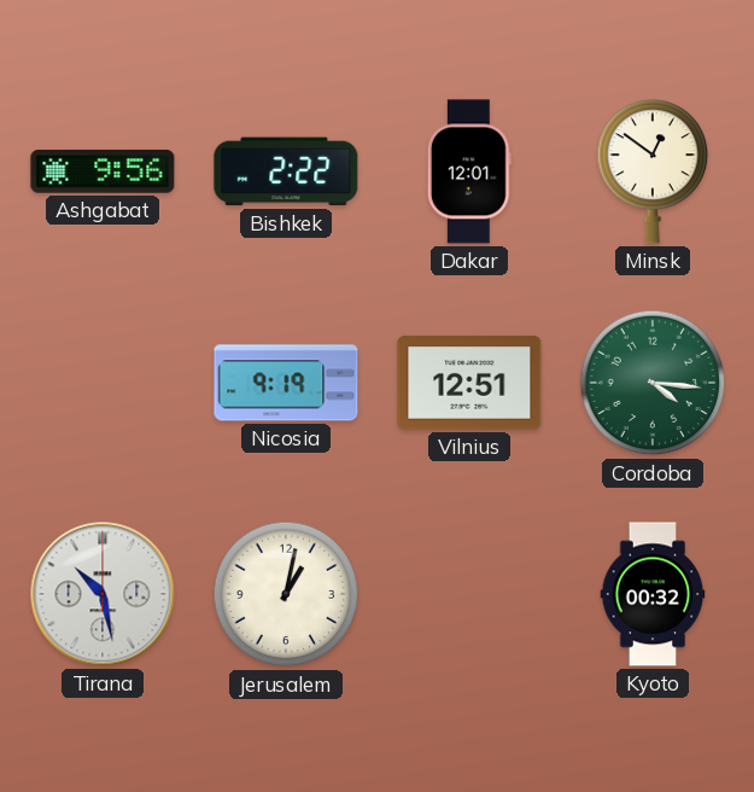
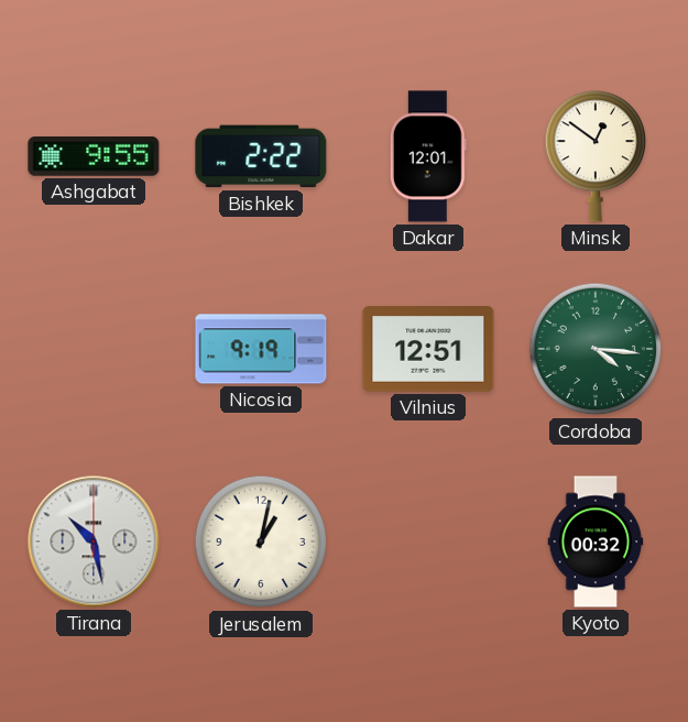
Ashgabat: 9:56 -> 9:55 (94, 156)
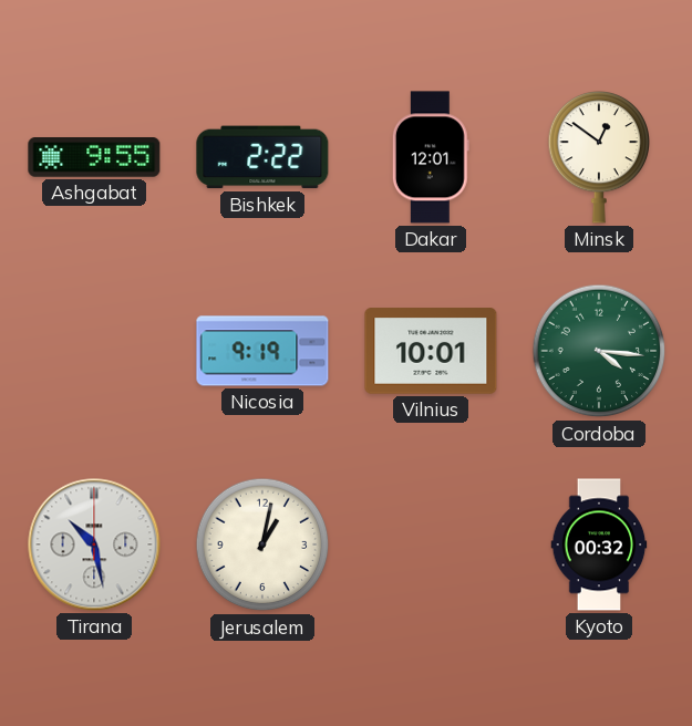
Vilnius: 12:51 -> 10:01 (431, 351)
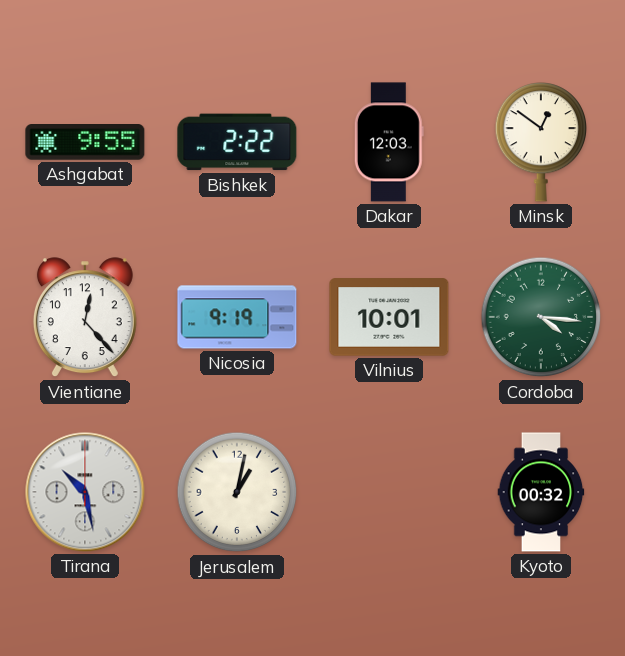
Dakar: 12:01 -> 12:03 (389, 142)
Vientiane: none -> 12:23 (85, 318)
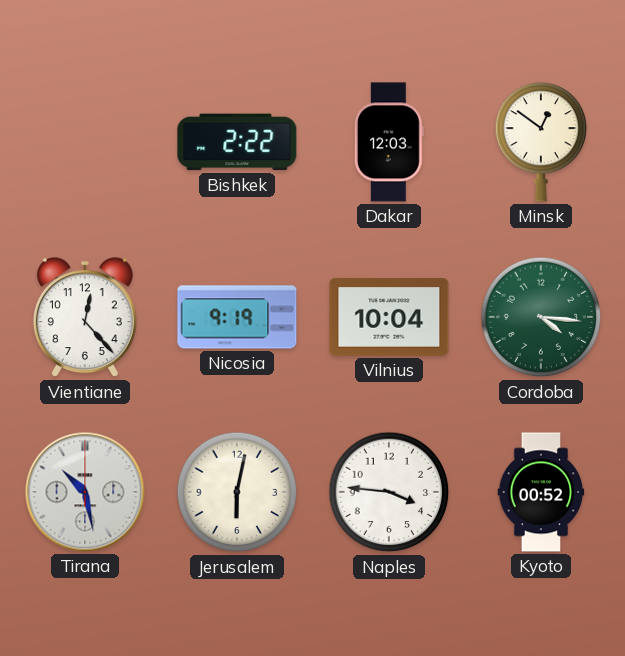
Ashgabat: 9:55 -> none (85, 142)
Vilnius: 10:01 -> 10:04 (389, 317)
Jerusalem: 1:02 -> 6:02 (237, 492)
Naples: none -> 3:46 (389, 492)
Kyoto: 00:32 -> 00:52 (541, 492)
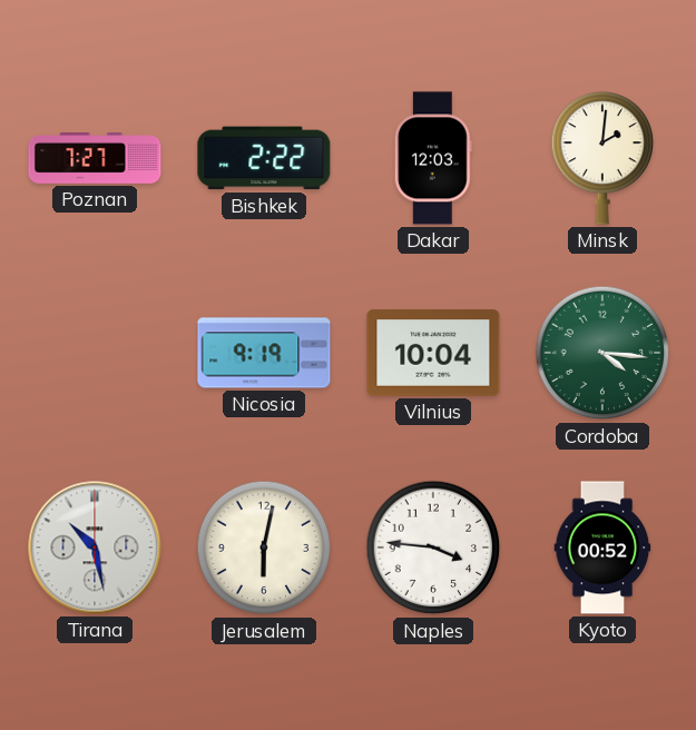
Poznan: none -> 7:27 (95, 158)
Minsk: 12:51 -> 2:01 (602, 159)
Vientiane: 12:23 -> none (85, 318)
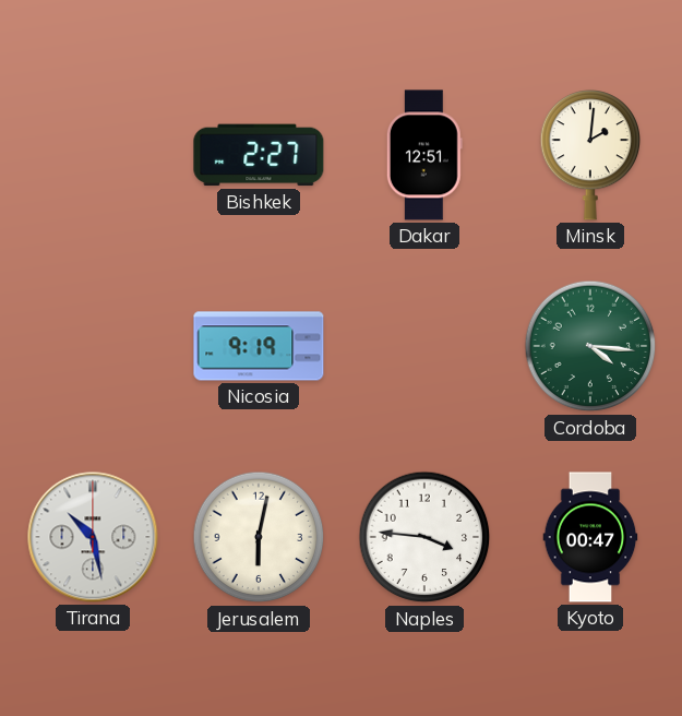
Poznan: 7:27 -> none (95, 158)
Bishkek: 2:22 -> 2:27 (259, 155)
Dakar: 12:03 -> 12:51 (424, 155)
Vilnius: 10:04 -> none (433, 353)
Kyoto: 00:52 -> 00:47 (590, 537)
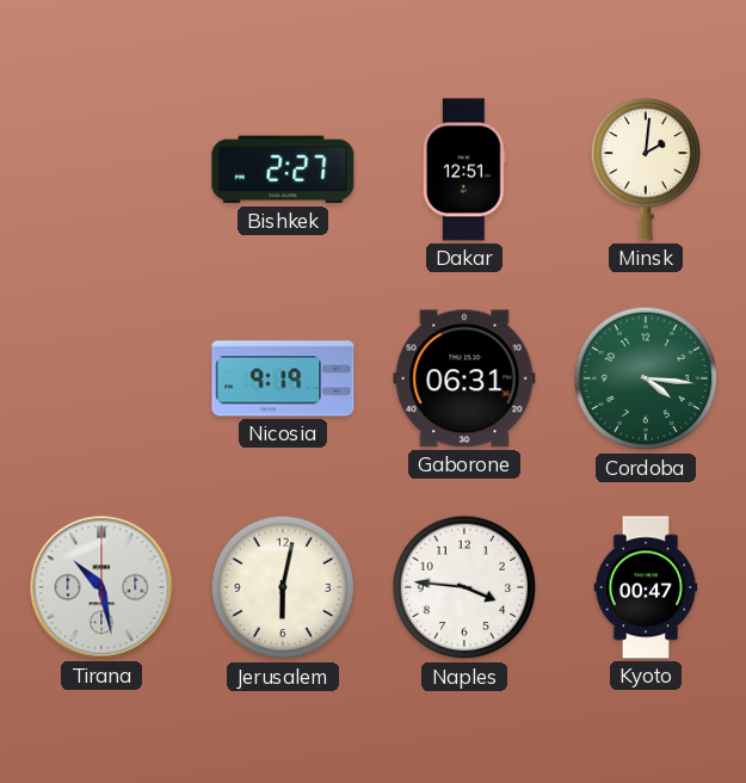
Gaborone: none -> 06:31 (464, 378)
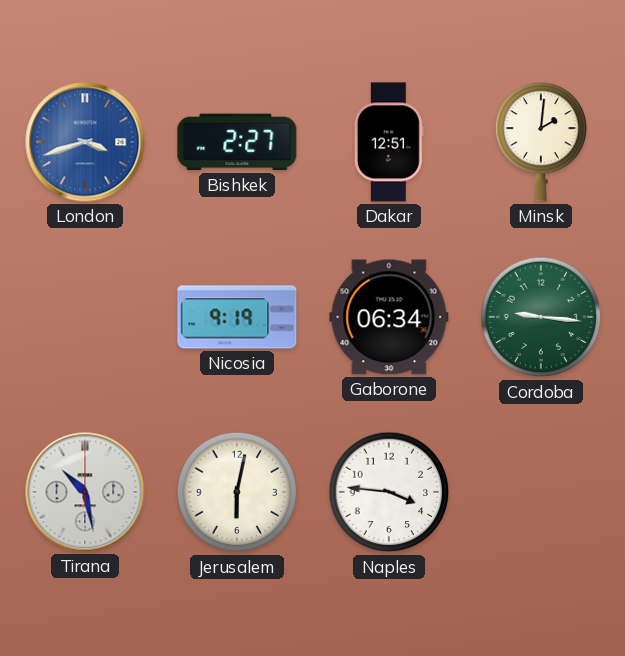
London: none -> 3:42 (85, 142)
Gaborone: 06:31 -> 06:34 (389, 317)
Cordoba: 4:16 -> 9:16 (541, 317)
Kyoto: 00:47 -> none (646, 587)
